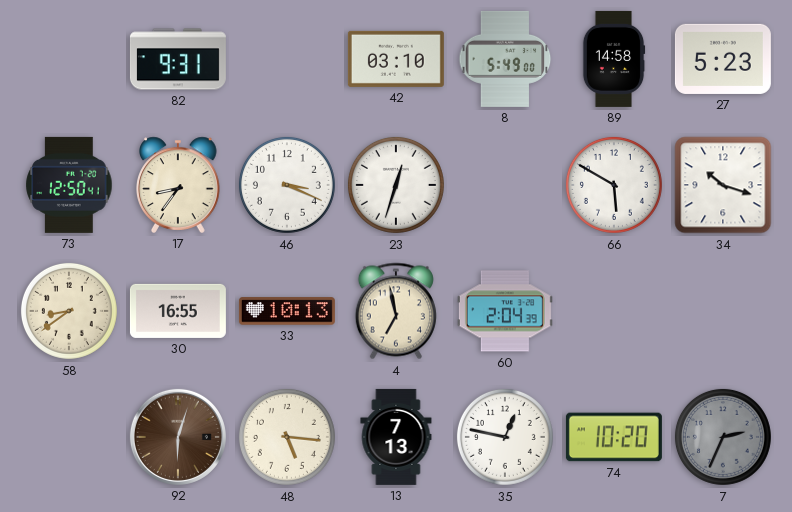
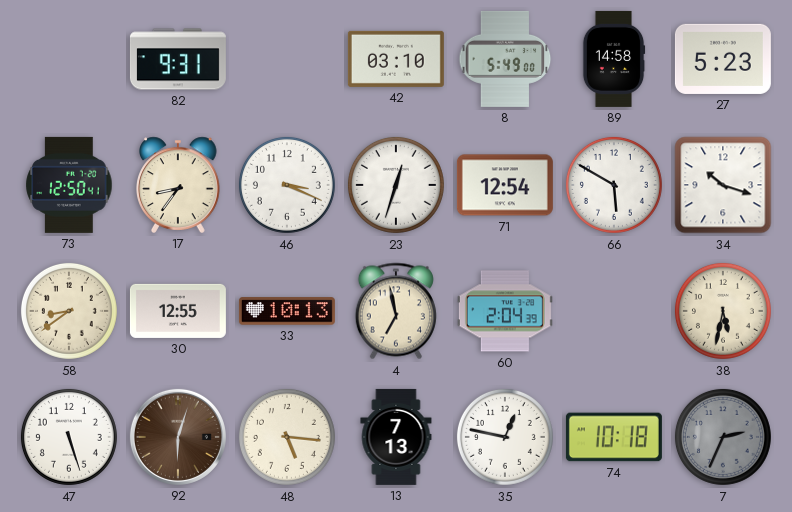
71: none -> 12:54 (505, 185)
30: 16:55 -> 12:55 (178, 311)
38: none -> 5:32 (723, 311)
47: none -> 5:27 (69, 437)
74: 10:20 -> 10:18 (614, 437)
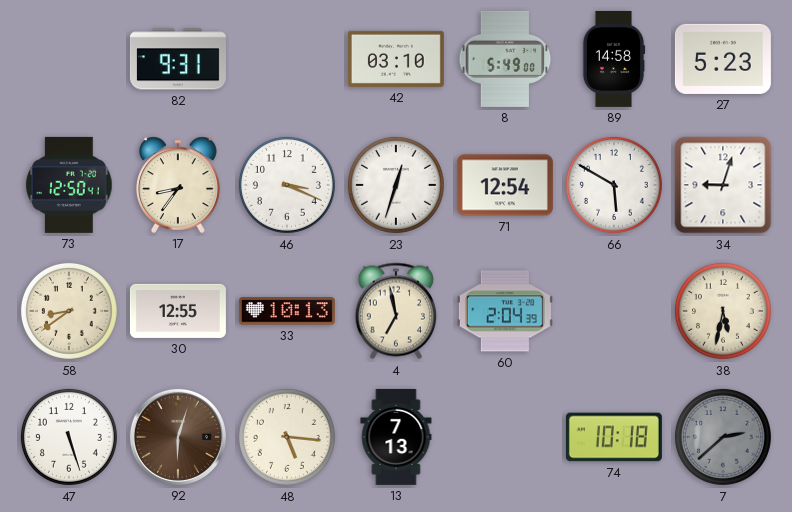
34: 10:18 -> 9:03 (723, 185)
35: 12:47 -> none (505, 437)
7: 2:34 -> 2:38 (723, 437)
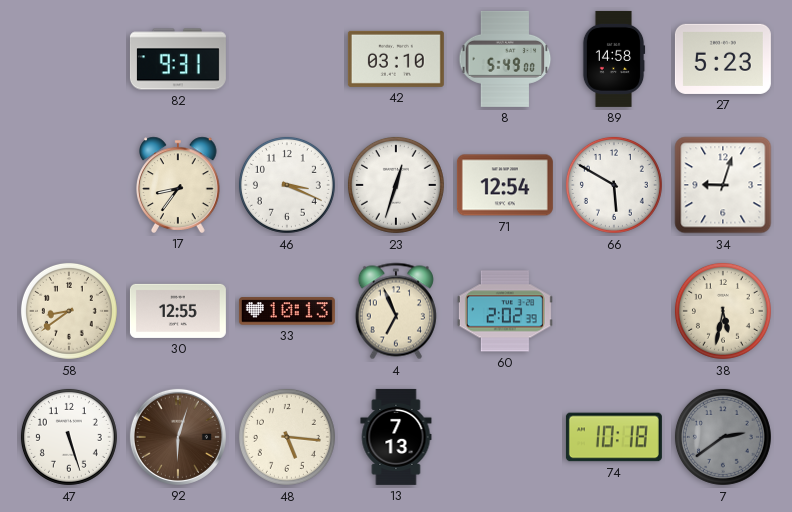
73: 12:50 -> none (69, 185)
4: 6:58 -> 6:56 (396, 311)
60: 2:04 -> 2:02 (505, 311)
7: 2:38 -> 2:39 (723, 437)
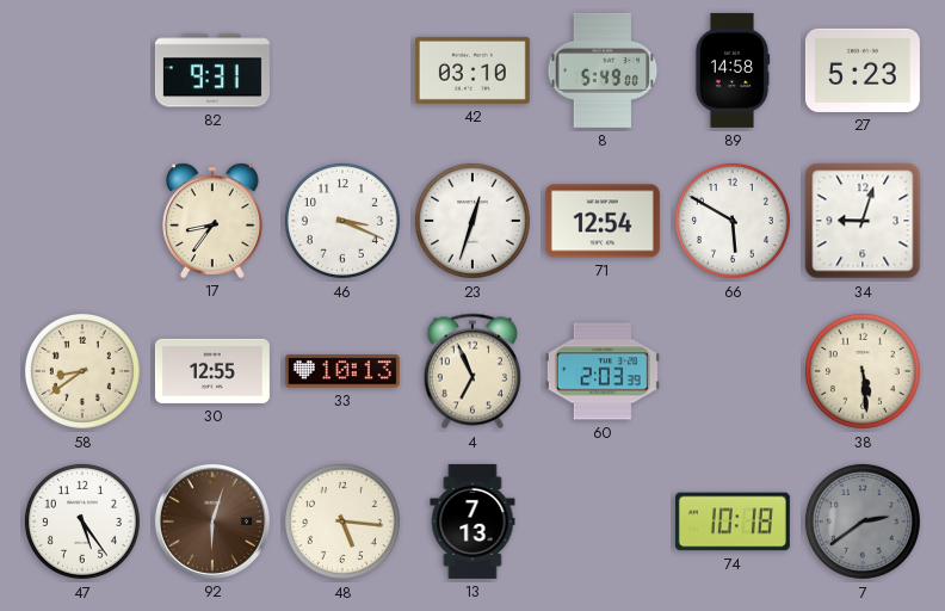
60: 2:02 -> 2:03 (603, 371)
38: 5:32 -> 5:29 (863, 371)
47: 5:27 -> 5:24 (82, 521)
